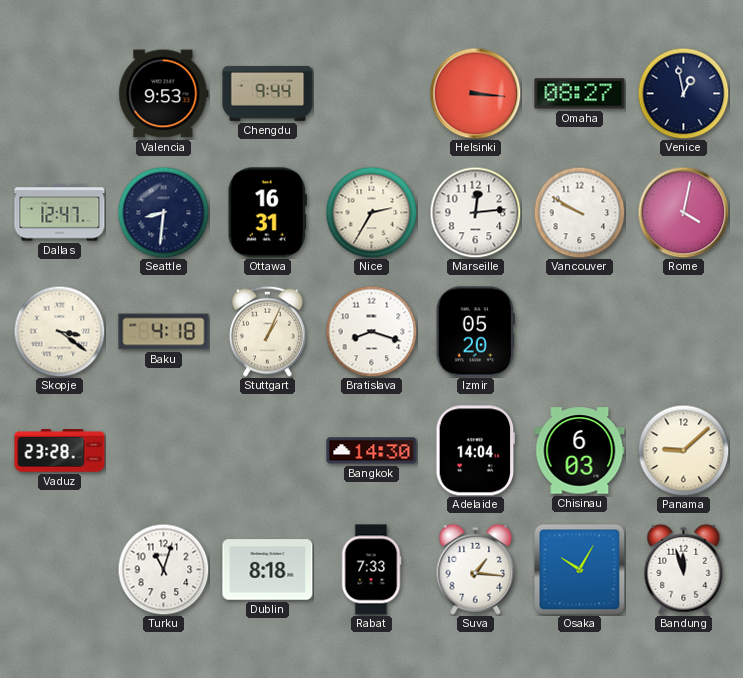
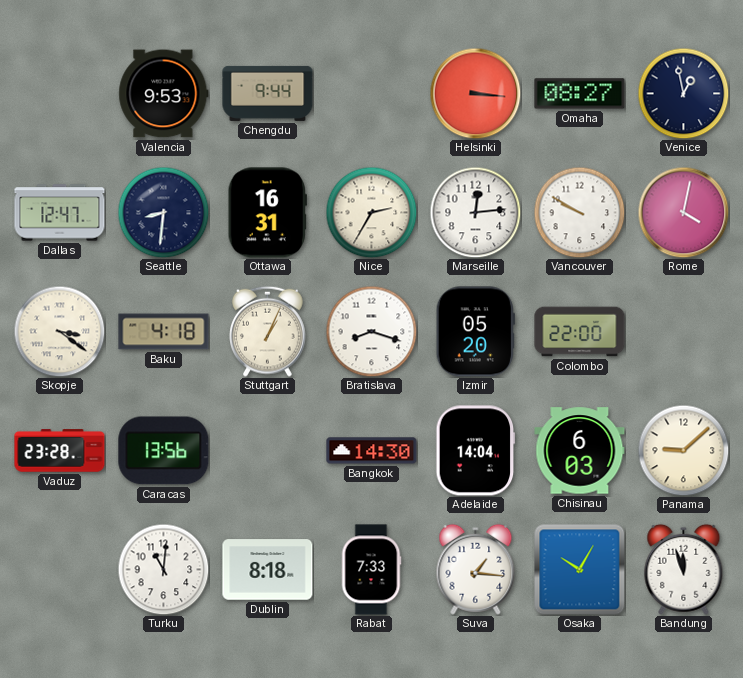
Colombo: none -> 22:00 (580, 332)
Caracas: none -> 13:56 (164, 451)
Turku: 11:03 -> 11:01 (163, 569)
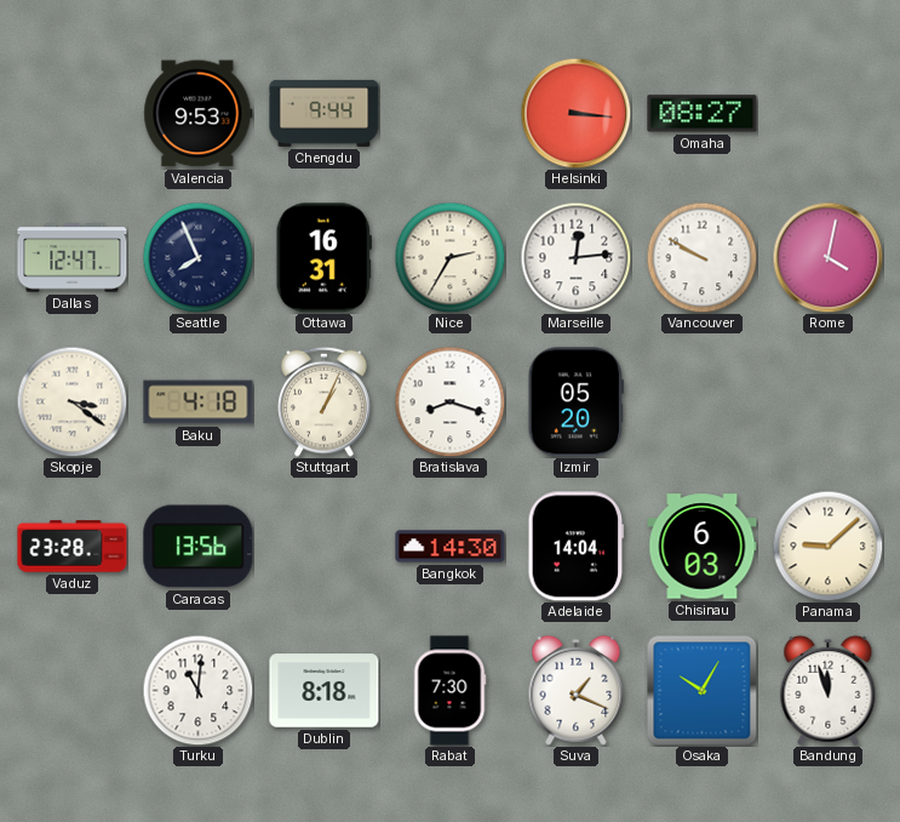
Venice: 12:58 -> none (683, 93)
Seattle: 8:31 -> 7:56 (197, 257)
Colombo: 22:00 -> none (580, 332)
Rabat: 7:33 -> 7:30 (449, 691)
Suva: 1:16 -> 1:19 (577, 690)
